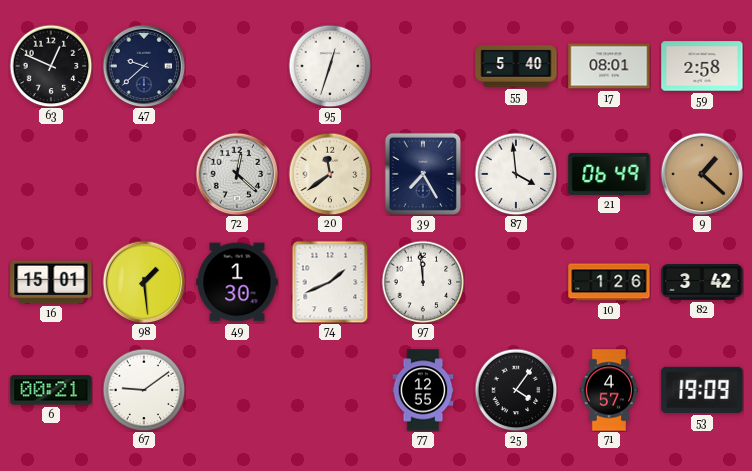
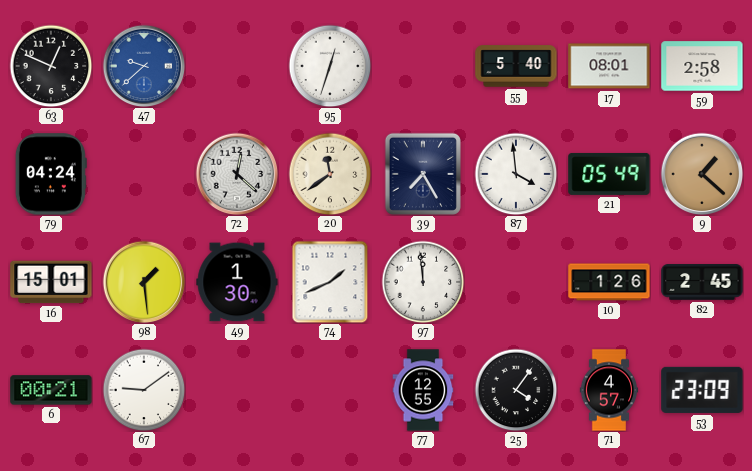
47 dial: navy -> blue (144, 66)
79: none -> 04:24 (51, 174)
21: 06:49 -> 05:49 (609, 174)
82: 3:42 -> 2:45 (702, 282)
53: 19:09 -> 23:09 (702, 390)
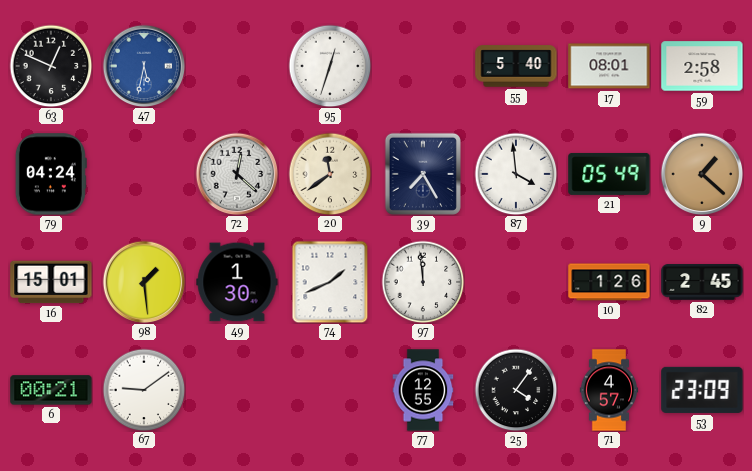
47: 9:38 -> 5:32 (144, 66)
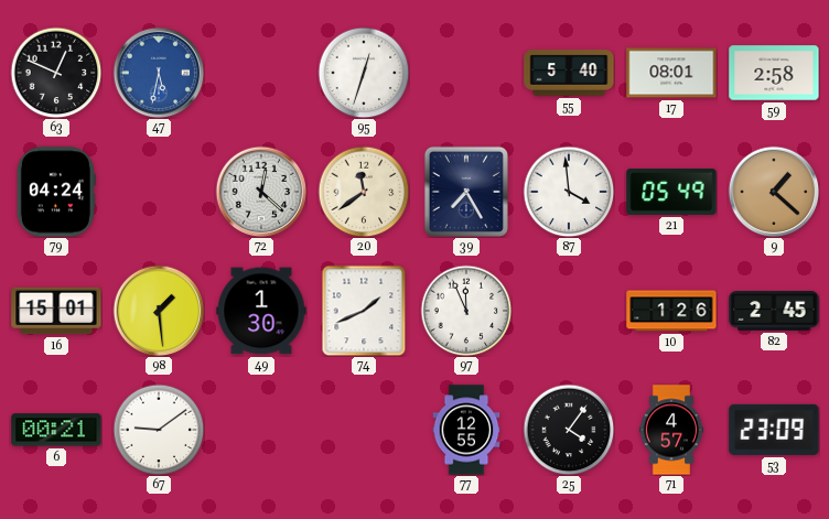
97: 11:59 -> 11:56 (466, 311)
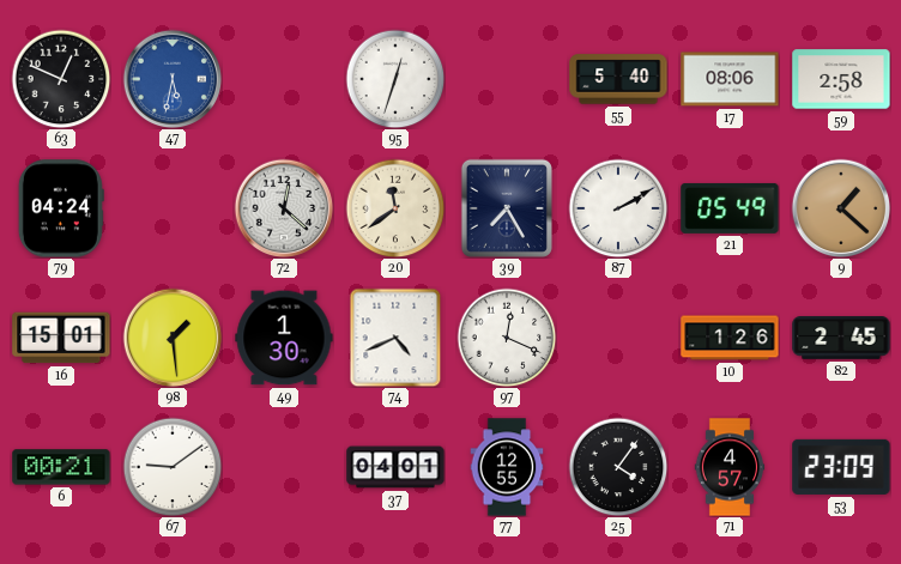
17: 08:01 -> 08:06 (730, 79)
87: 3:59 -> 2:10 (618, 208)
74: 1:41 -> 4:41 (395, 338)
97: 11:56 -> 12:19 (507, 338)
37: none -> 04:01 (395, 467)
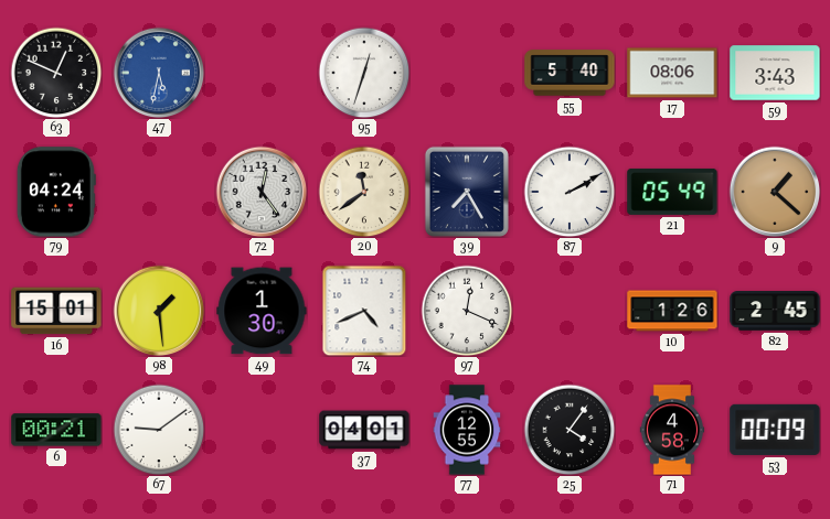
59: 2:58 -> 3:43 (775, 73)
72: 12:22 -> 12:24 (262, 192)
71: 4:57 -> 4:58 (672, 430)
53: 23:09 -> 00:09 (775, 430)
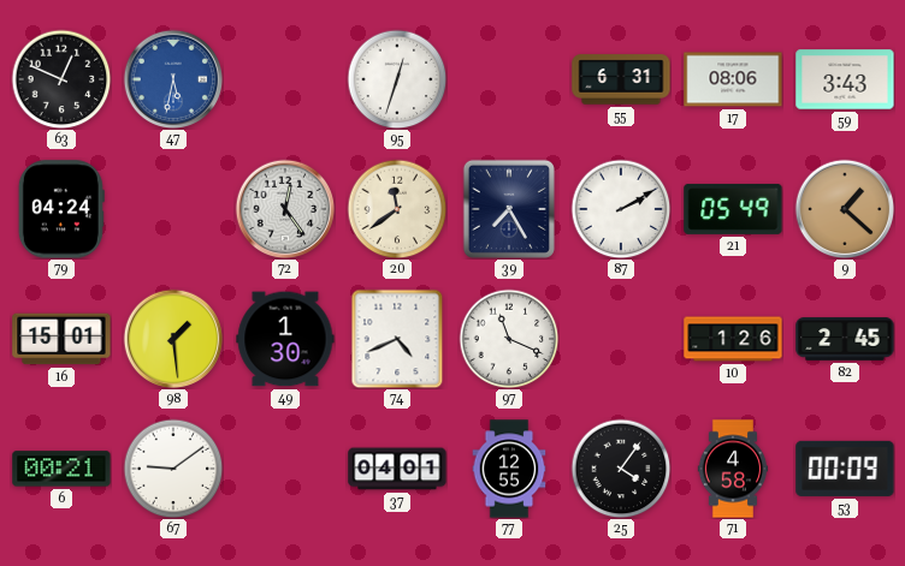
55: 5:40 -> 6:31 (621, 79)
97: 12:19 -> 11:19 (509, 339)
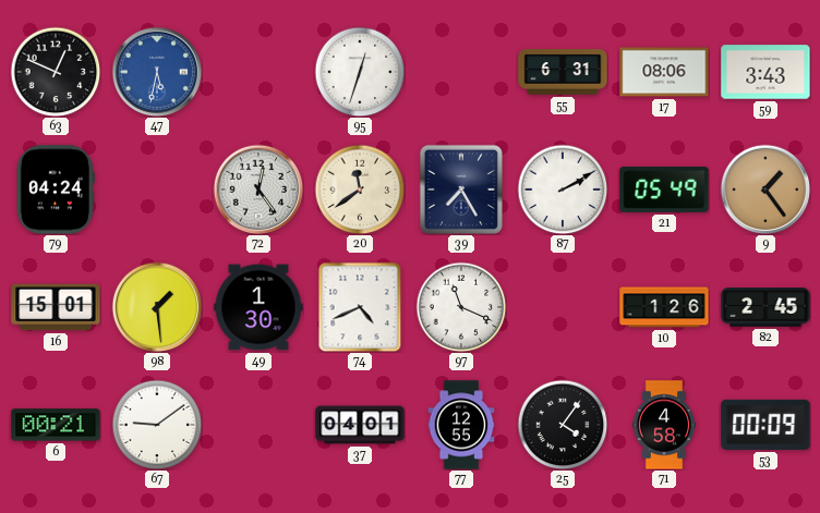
9: 1:22 -> 1:24 (765, 190)
